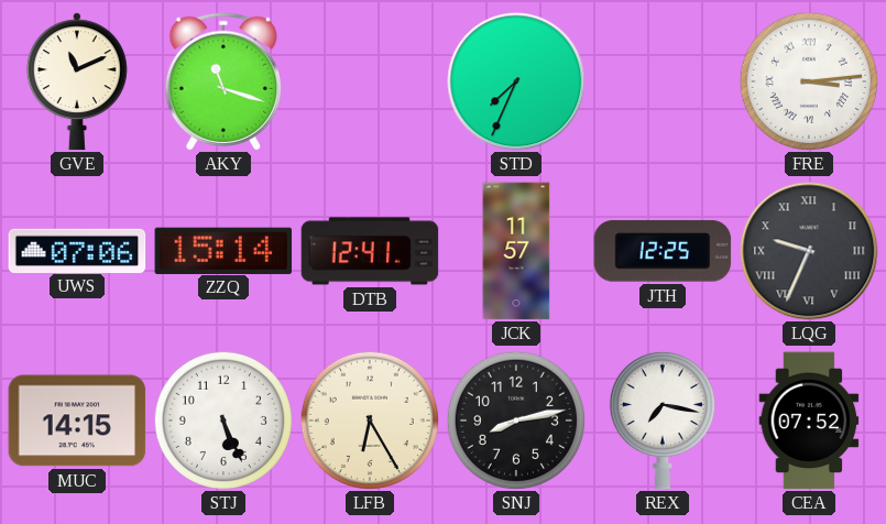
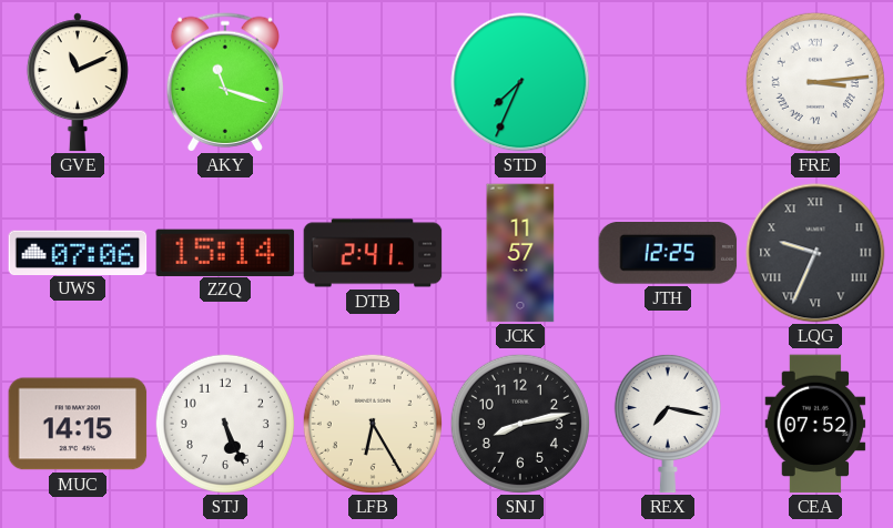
DTB: 12:41 -> 2:41 (373, 253)
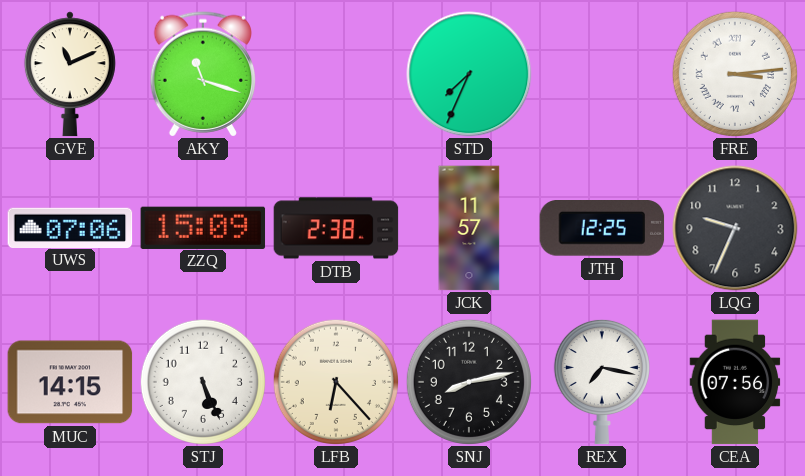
ZZQ: 15:14 -> 15:09 (203, 227)
DTB: 2:41 -> 2:38 (336, 228)
LQG numerals: Roman -> Arabic (735, 228)
LFB: 6:25 -> 6:23 (336, 382)
CEA: 07:52 -> 07:56 (735, 382)
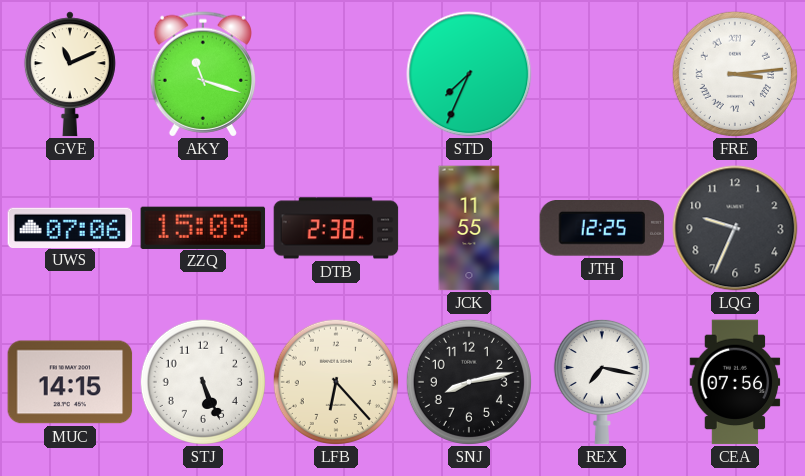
JCK: 11:57 -> 11:55 (469, 228)
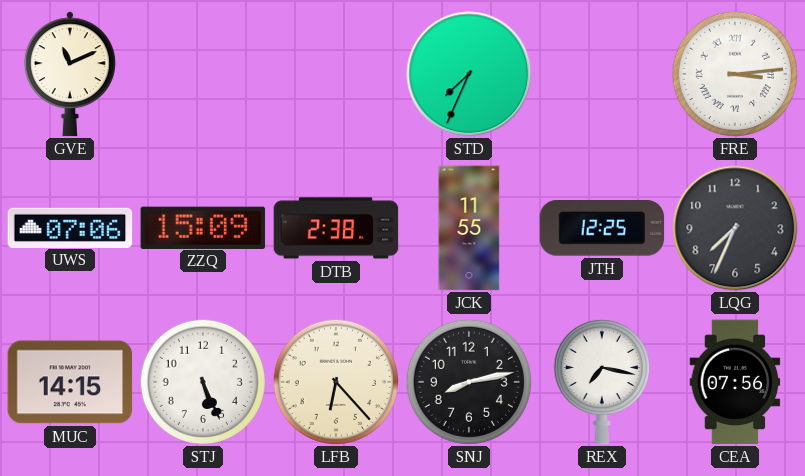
AKY: 11:18 -> none (202, 74)
LQG: 9:34 -> 7:34 (735, 228)
